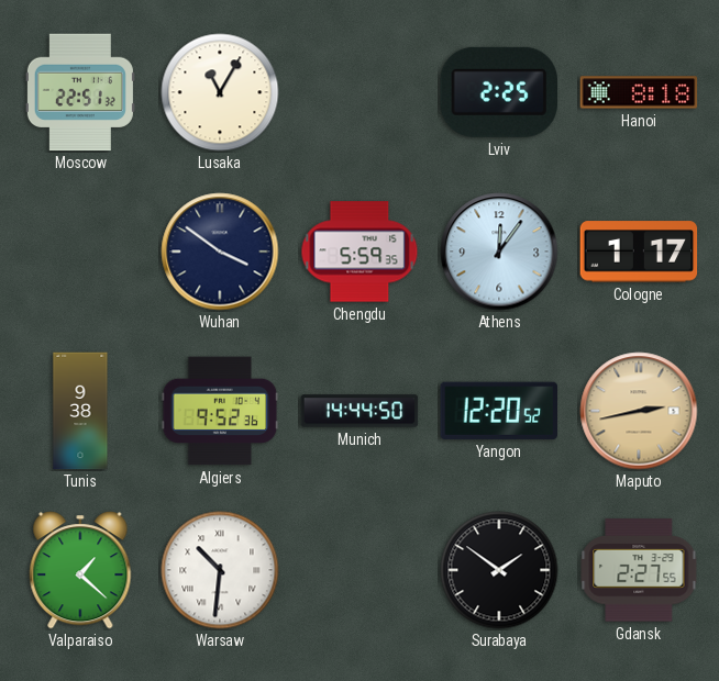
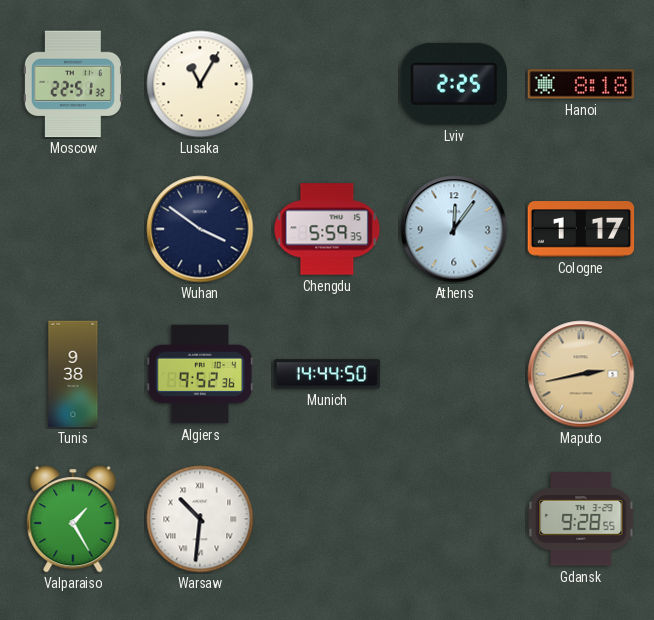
Yangon: 12:20 -> none (499, 411)
Valparaiso: 1:22 -> 1:25 (73, 519)
Surabaya: 1:51 -> none (499, 570)
Gdansk: 2:27 -> 9:28 (581, 519)
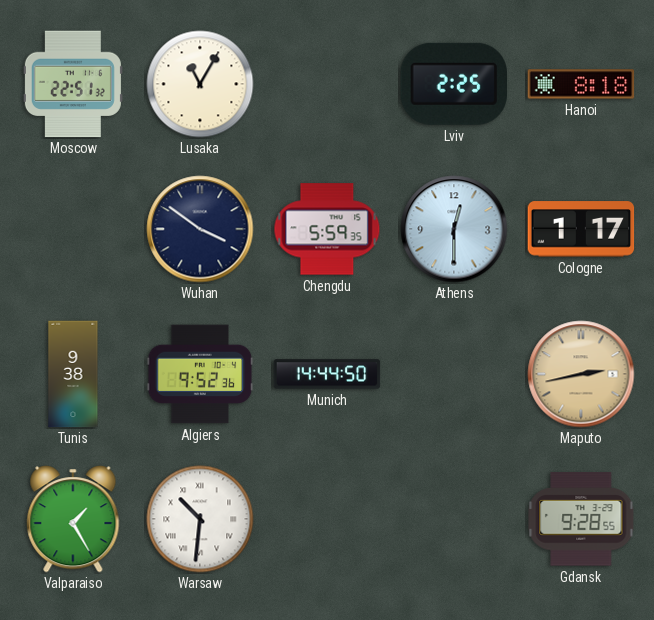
Athens: 12:06 -> 12:30 (454, 229)
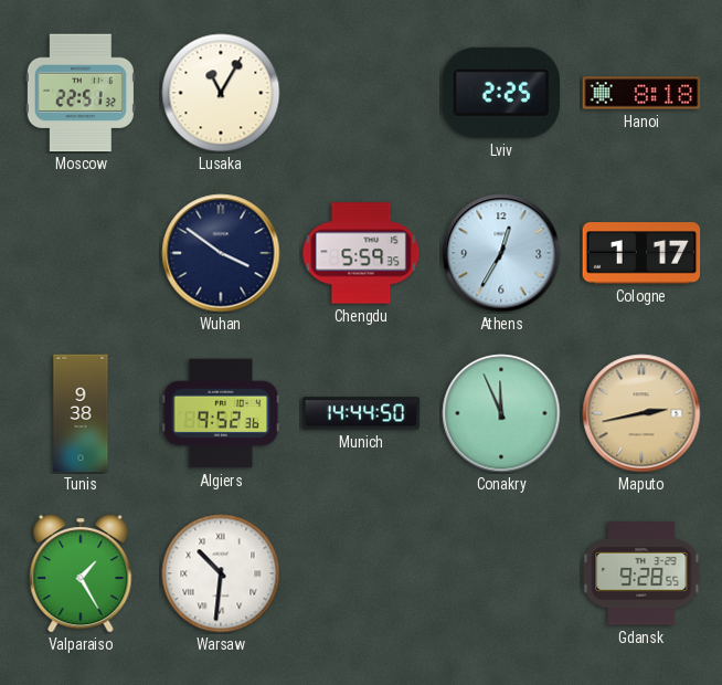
Athens: 12:30 -> 12:35 (501, 253)
Conakry: none -> 11:56 (501, 413)
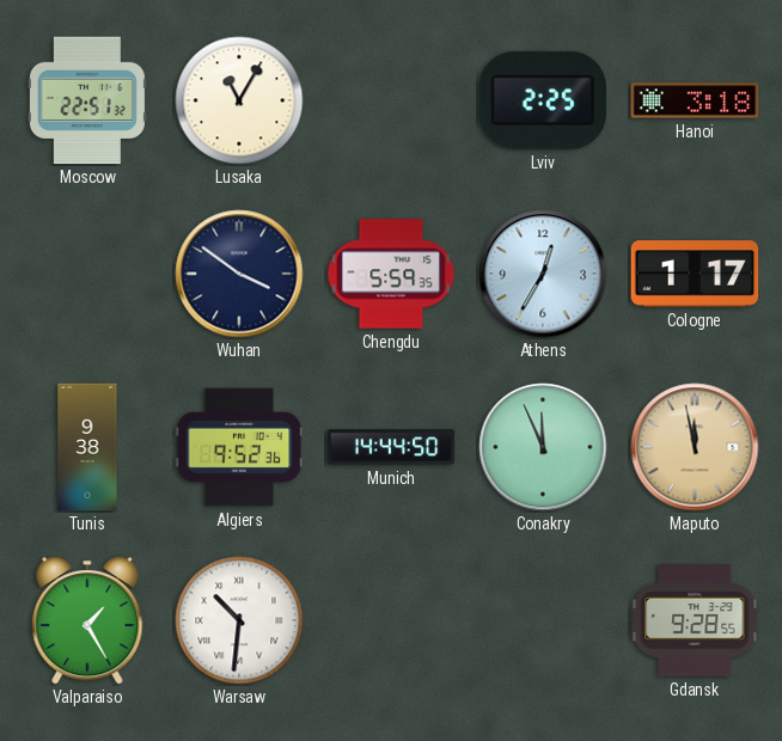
Hanoi: 8:18 -> 3:18 (695, 100)
Maputo: 2:43 -> 11:58 (695, 447)
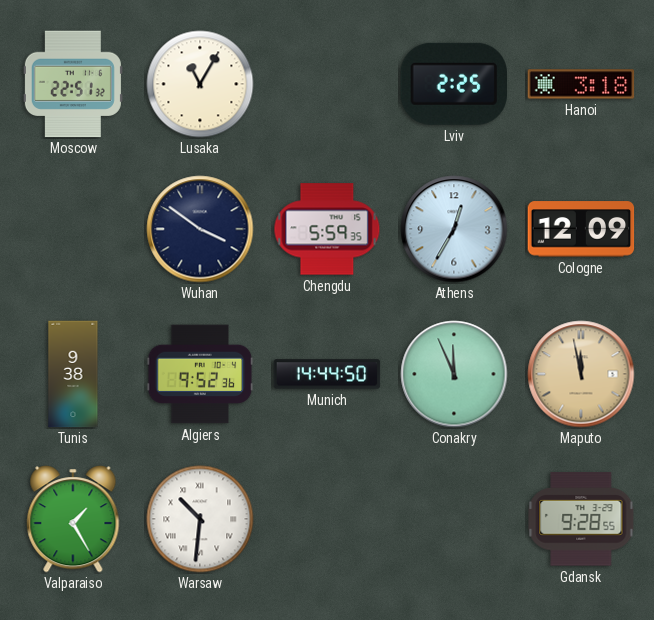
Cologne: 1:17 -> 12:09 (581, 229)
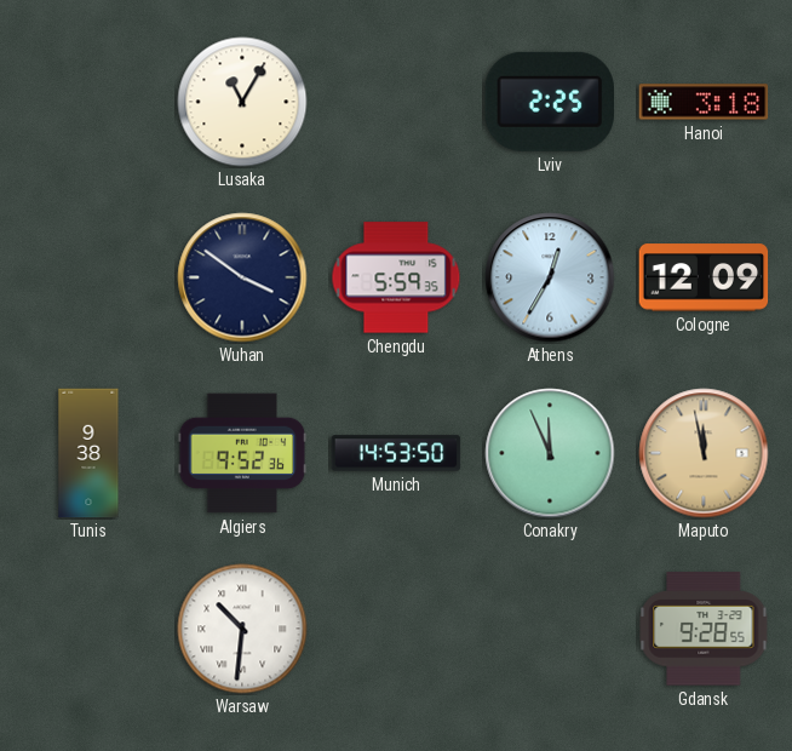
Moscow: 22:51 -> none (73, 84)
Munich: 14:44 -> 14:53 (396, 453)
Valparaiso: 1:25 -> none (73, 519)
